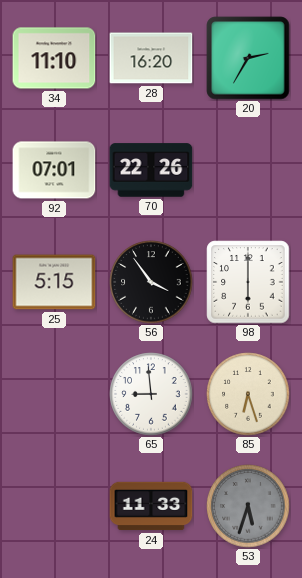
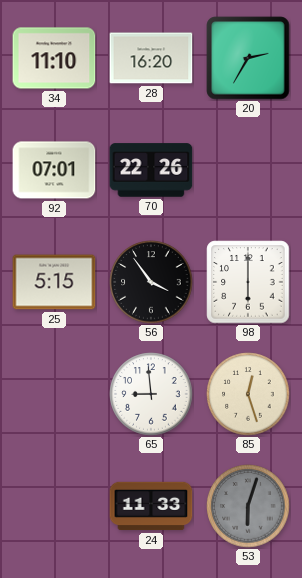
85: 6:27 -> 12:27 (248, 394)
53: 5:33 -> 6:03 (248, 506)
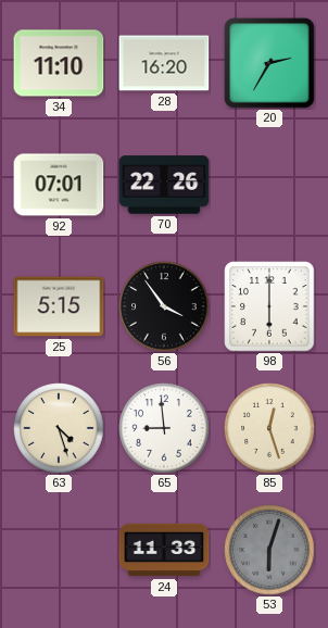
63: none -> 4:27 (59, 428)
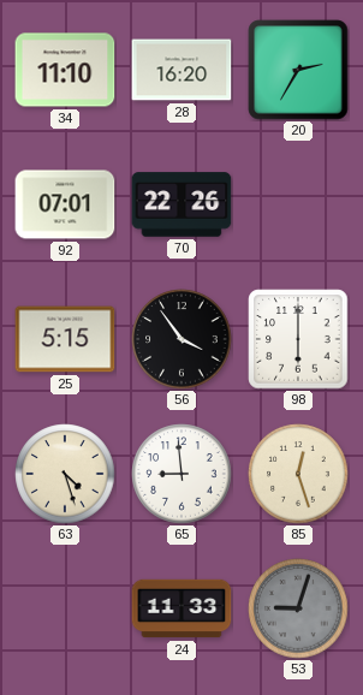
53: 6:03 -> 9:03 (298, 608)
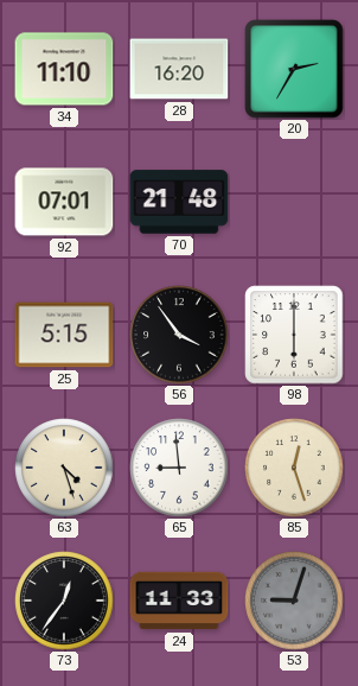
70: 22:26 -> 21:48 (179, 202)
73: none -> 12:36 (64, 601)
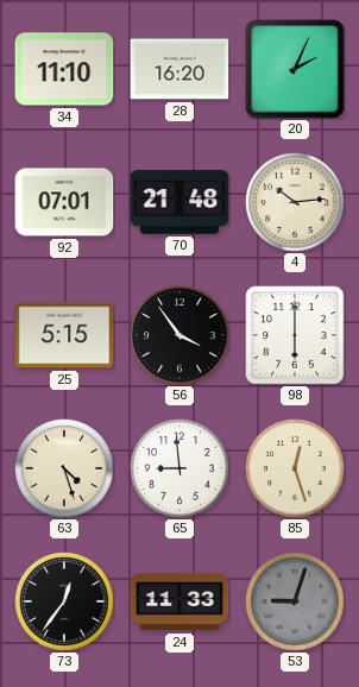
20: 2:35 -> 2:04 (295, 69)
4: none -> 10:14 (295, 202)
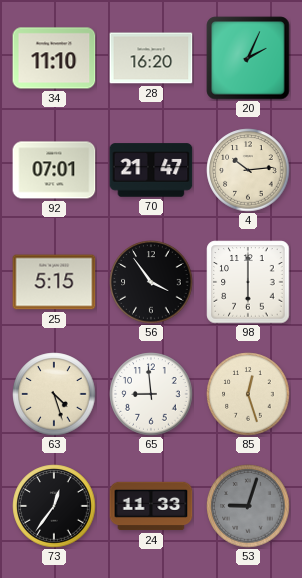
70: 21:48 -> 21:47 (151, 170)
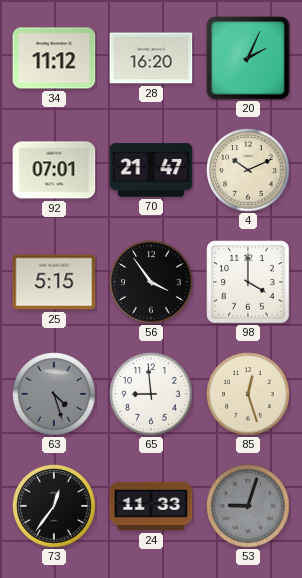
34: 11:10 -> 11:12 (54, 58)
4: 10:14 -> 10:11 (248, 170)
98: 6:00 -> 4:00 (248, 282)
63 dial: cream -> grey (54, 394)
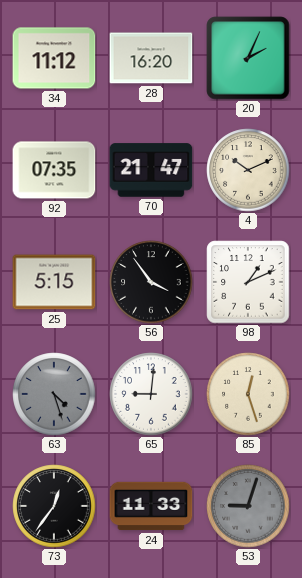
92: 07:01 -> 07:35 (54, 170)
98: 4:00 -> 1:11 (248, 282)
65: 8:59 -> 9:01 (151, 394)
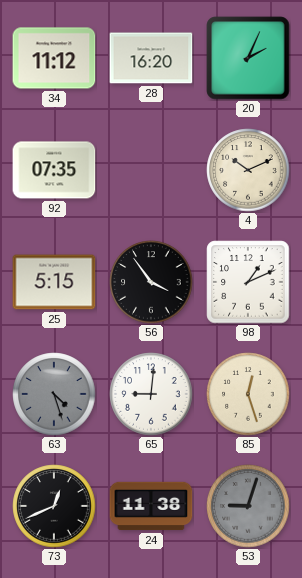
70: 21:47 -> none (151, 170)
73: 12:36 -> 12:41 (54, 506)
24: 11:33 -> 11:38 (151, 506)
